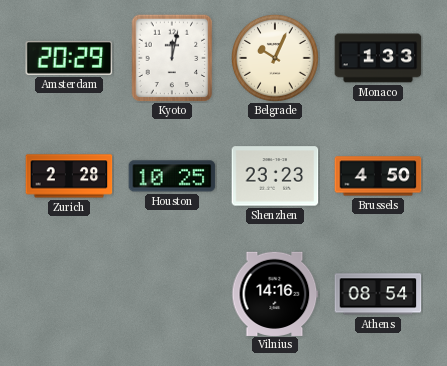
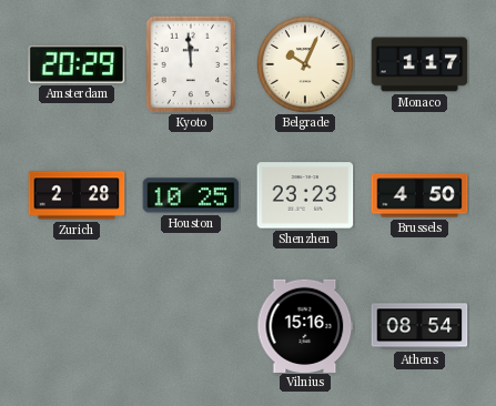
Kyoto: 12:02 -> 11:59 (191, 64)
Monaco: 1:33 -> 1:17 (419, 64)
Vilnius: 14:16 -> 15:16 (305, 325)
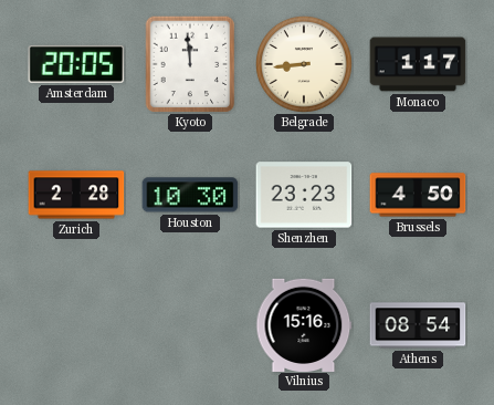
Amsterdam: 20:29 -> 20:05 (76, 64)
Belgrade: 10:04 -> 8:44 (305, 65)
Houston: 10:25 -> 10:30 (190, 195)
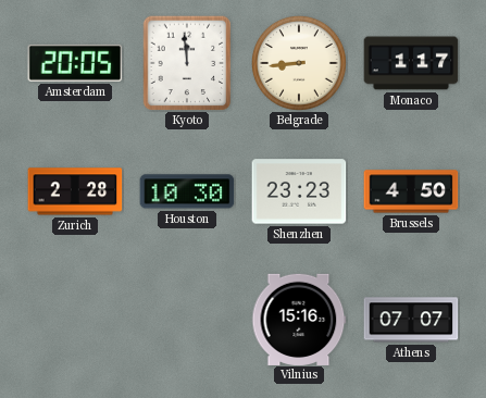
Athens: 08:54 -> 07:07 (411, 320)
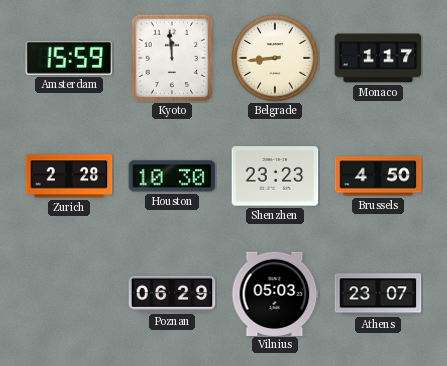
Amsterdam: 20:05 -> 15:59 (69, 58)
Poznan: none -> 06:29 (172, 294)
Vilnius: 15:16 -> 05:03 (275, 293)
Athens: 07:07 -> 23:07 (378, 294)
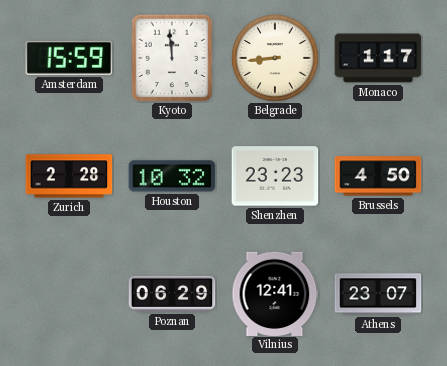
Houston: 10:30 -> 10:32 (172, 176)
Vilnius: 05:03 -> 12:41 (275, 293)
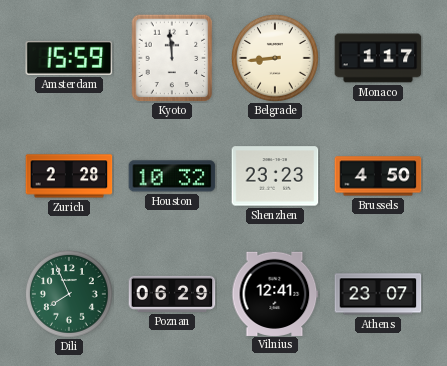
Dili: none -> 7:56 (70, 295)
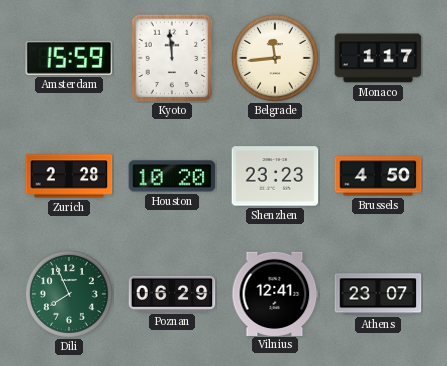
Belgrade: 8:44 -> 11:44 (276, 59)
Houston: 10:32 -> 10:20 (172, 176)
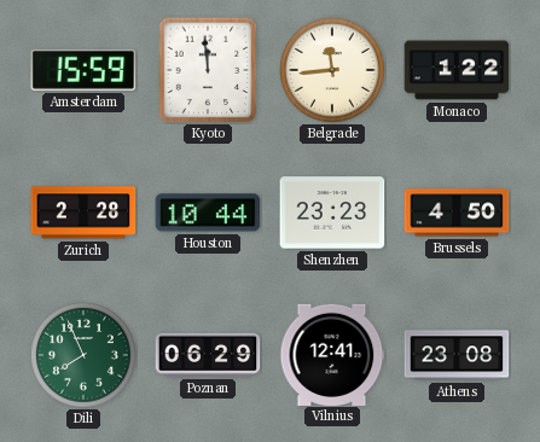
Monaco: 1:17 -> 1:22 (457, 70)
Houston: 10:20 -> 10:44 (208, 213)
Athens: 23:07 -> 23:08 (457, 355)
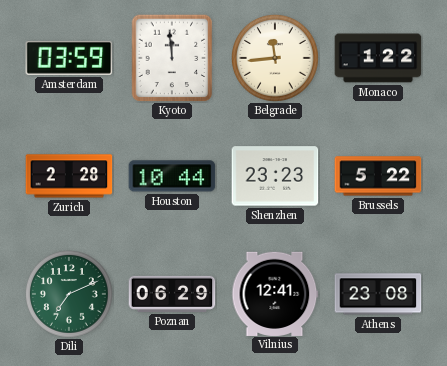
Amsterdam: 15:59 -> 03:59 (69, 58)
Brussels: 4:50 -> 5:22 (378, 176)
Dili: 7:56 -> 7:11 (70, 295)
